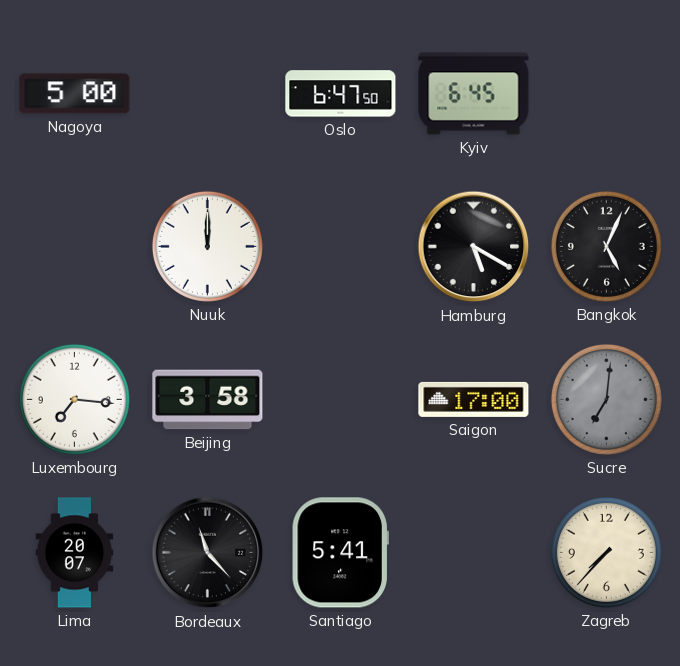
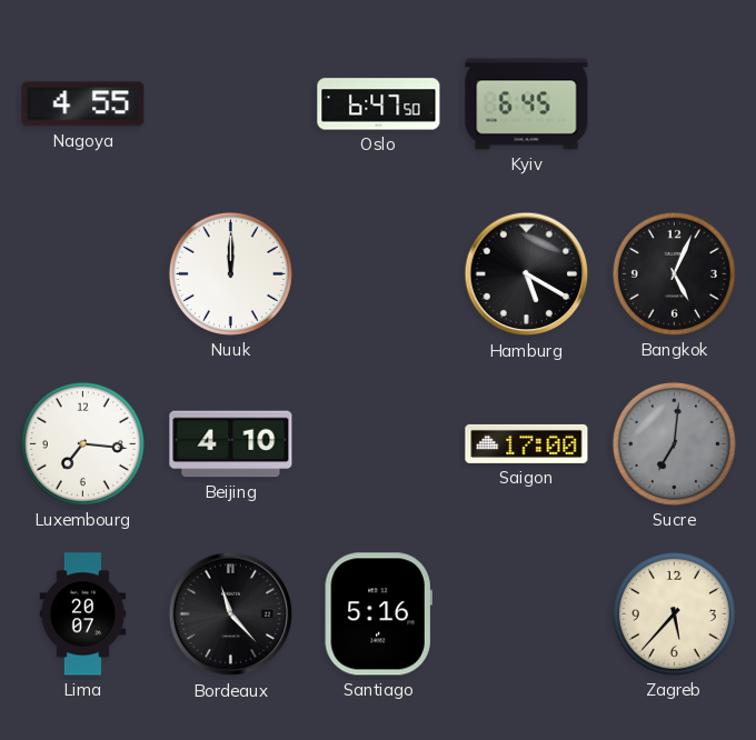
Nagoya: 5:00 -> 4:55 (83, 104)
Beijing: 3:58 -> 4:10 (231, 444)
Santiago: 5:41 -> 5:16 (378, 614)
Zagreb: 7:37 -> 5:37 (674, 613)
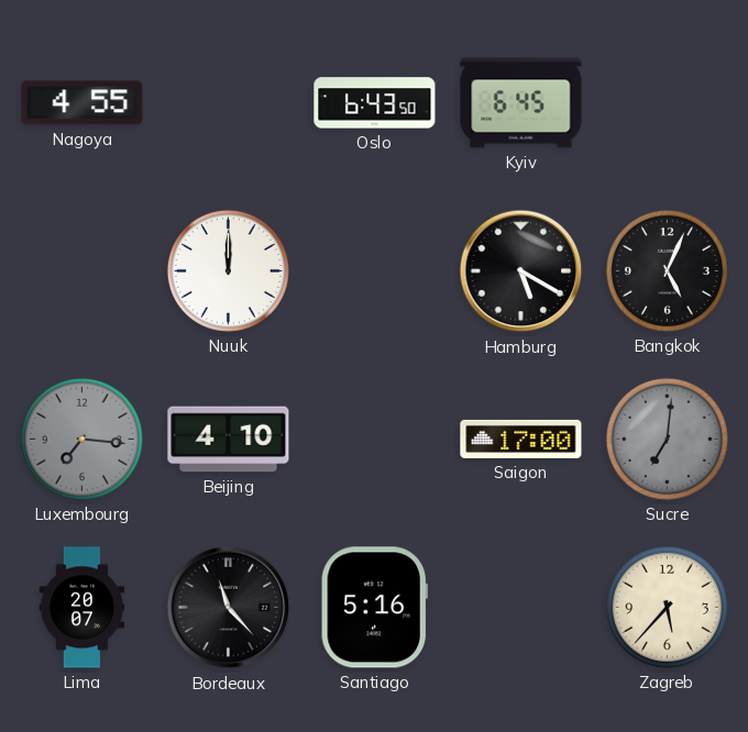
Oslo: 6:47 -> 6:43 (375, 103)
Luxembourg dial: white -> grey (81, 439)
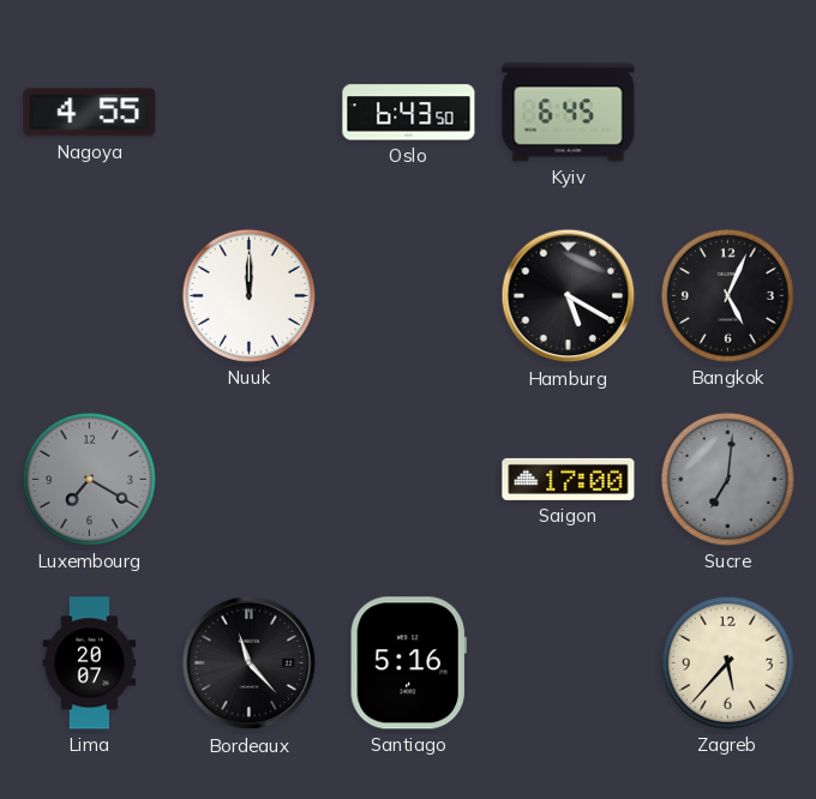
Luxembourg: 7:16 -> 7:20 (89, 479)
Beijing: 4:10 -> none (229, 440)
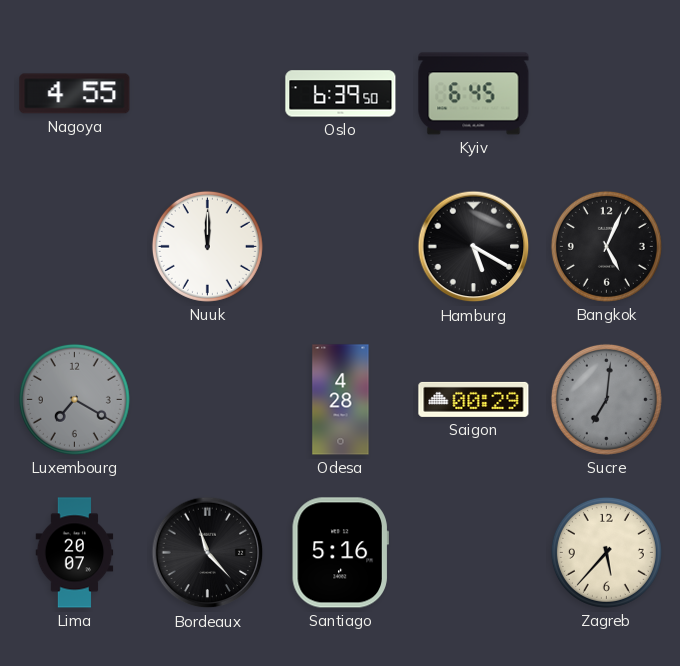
Oslo: 6:43 -> 6:39 (341, 94)
Odesa: none -> 4:28 (341, 400)
Saigon: 17:00 -> 00:29 (474, 399)
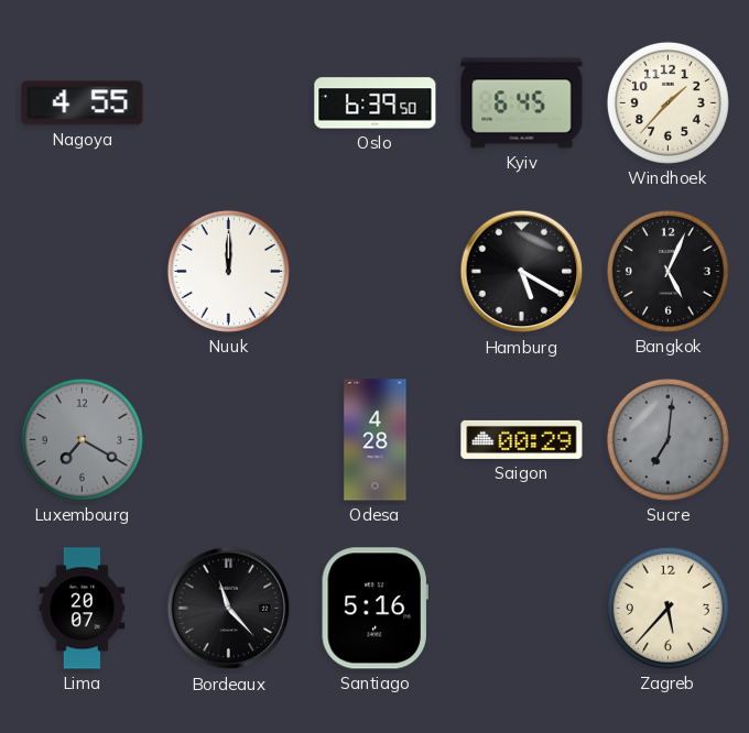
Windhoek: none -> 1:37 (667, 102)
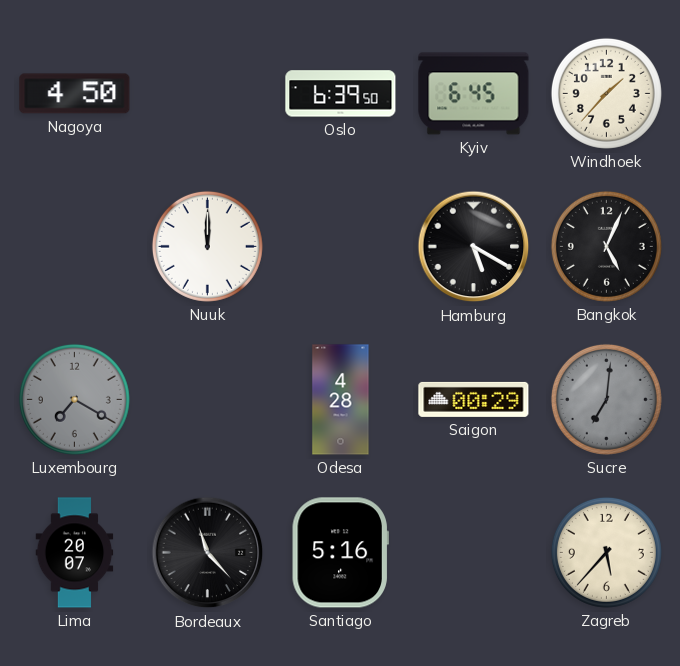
Nagoya: 4:55 -> 4:50 (75, 94)
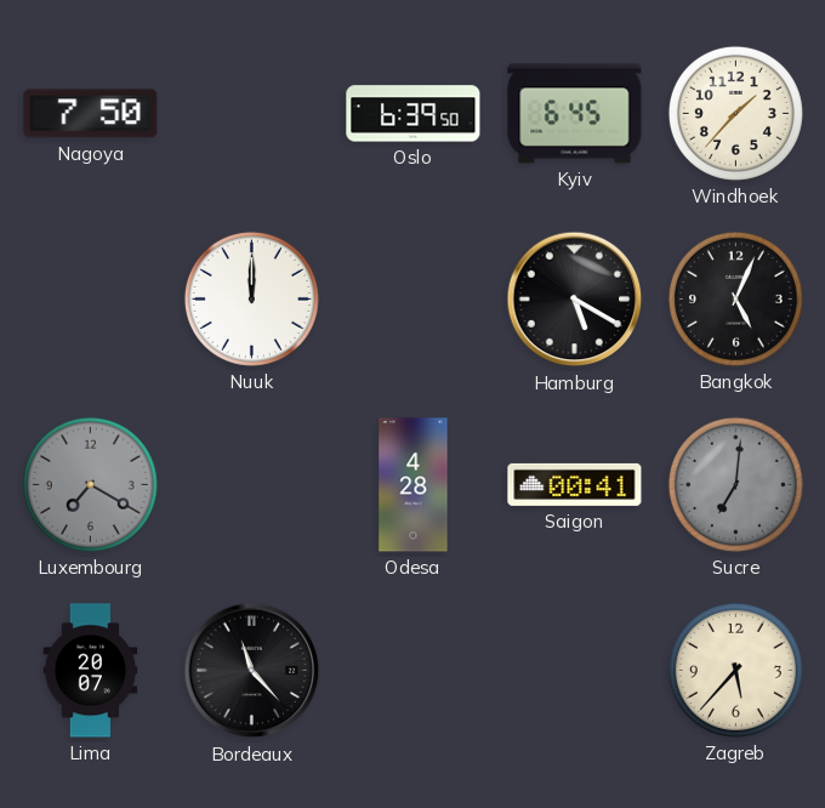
Nagoya: 4:50 -> 7:50 (91, 114)
Saigon: 00:29 -> 00:41 (575, 484)
Santiago: 5:16 -> none (340, 553)
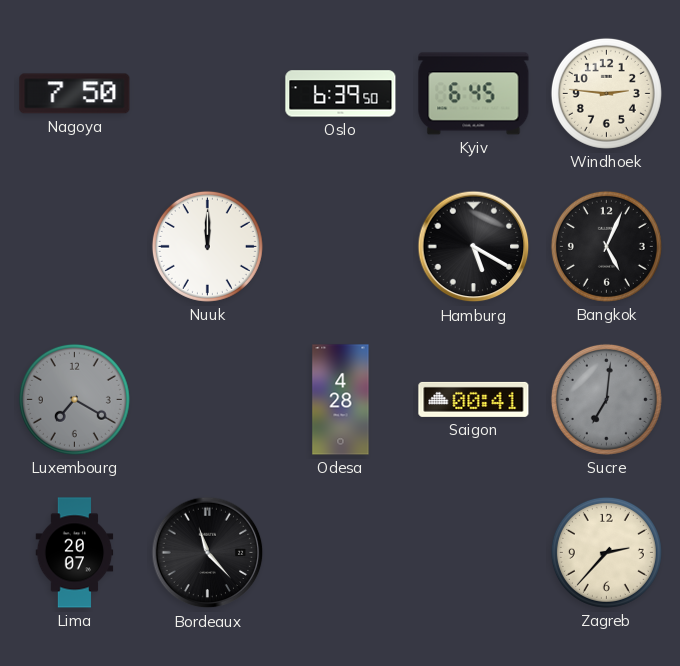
Windhoek: 1:37 -> 2:46 (606, 93)
Zagreb: 5:37 -> 2:37 (606, 552)
